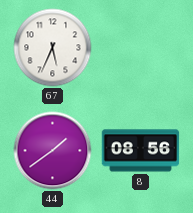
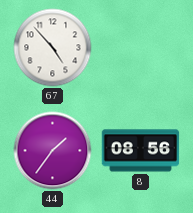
67: 5:34 -> 4:53 (53, 48)
44: 1:39 -> 1:36 (53, 151)
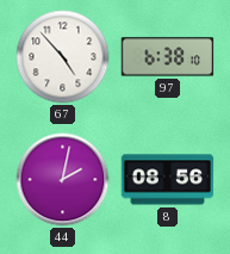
97: none -> 6:38 (168, 57)
44: 1:36 -> 2:02 (63, 180)
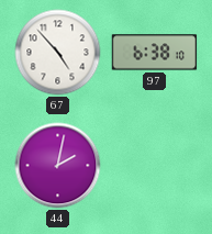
8: 08:56 -> none (168, 180)
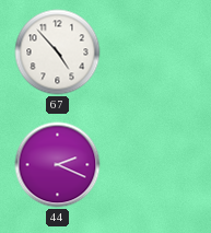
97: 6:38 -> none (155, 53)
44: 2:02 -> 2:19 (58, 165)
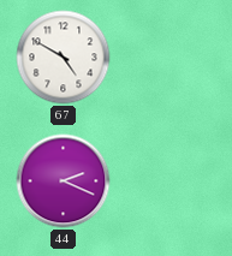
67: 4:53 -> 4:50 (64, 58)
